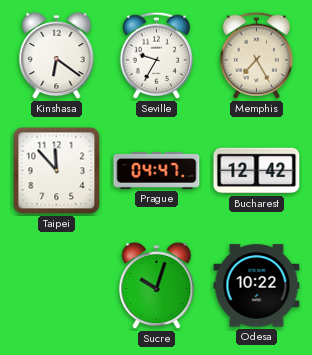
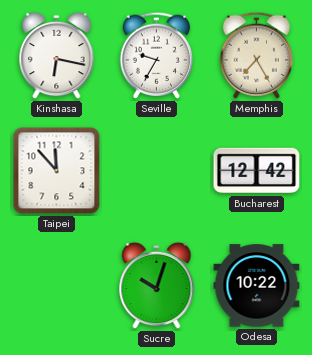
Kinshasa: 6:21 -> 6:17 (57, 56)
Prague: 04:47 -> none (157, 171)
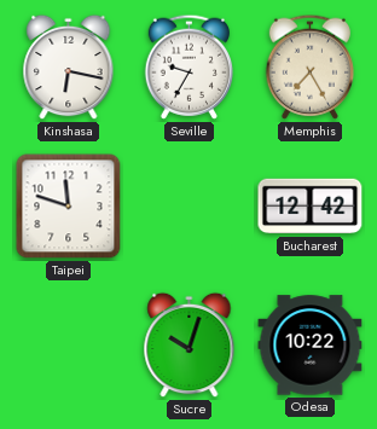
Taipei: 11:53 -> 11:48 (69, 207)
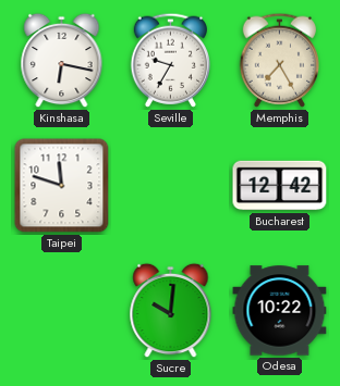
Sucre: 10:03 -> 10:01 (171, 311)
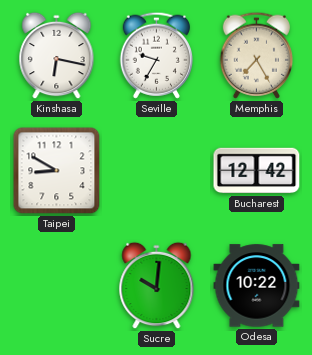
Taipei: 11:48 -> 8:50 (57, 171)
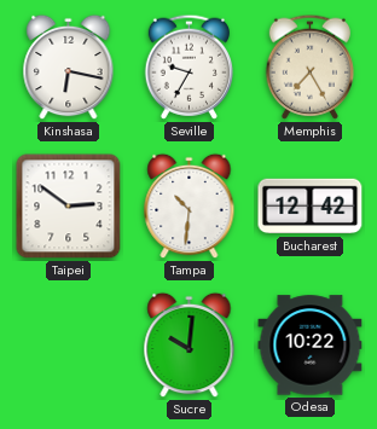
Taipei: 8:50 -> 2:51 (69, 207)
Tampa: none -> 10:31 (190, 207)
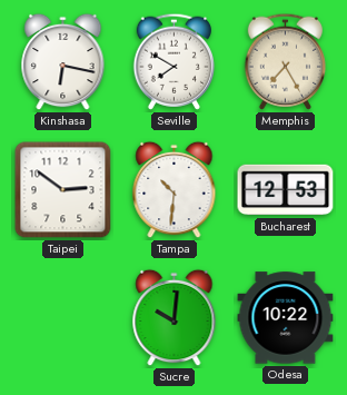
Seville: 9:35 -> 7:50 (173, 61)
Bucharest: 12:42 -> 12:53 (286, 190)
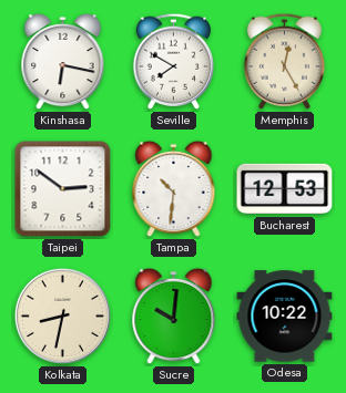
Memphis: 7:25 -> 12:25 (284, 61)
Kolkata: none -> 8:32 (62, 316)
